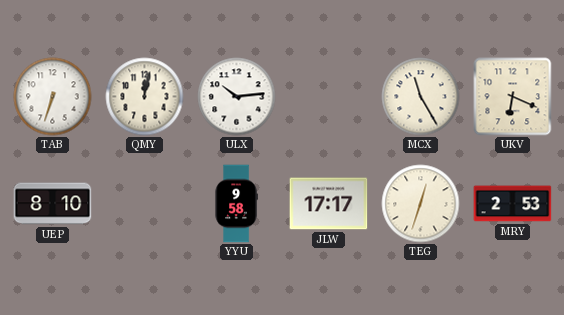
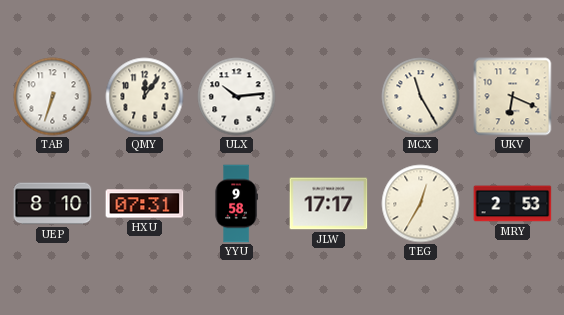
QMY: 12:02 -> 12:06 (145, 97)
HXU: none -> 07:31 (145, 204)
TEG: 12:33 -> 12:35 (421, 204)
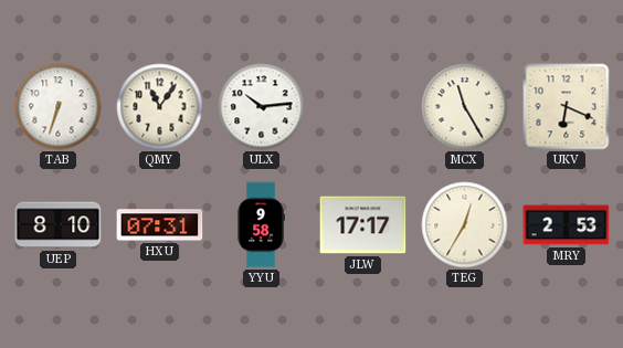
QMY: 12:06 -> 11:06 (160, 107)
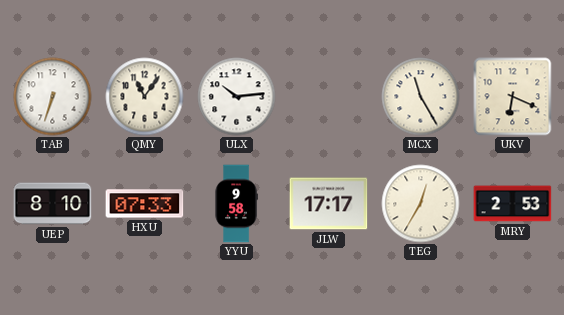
HXU: 07:31 -> 07:33 (145, 204)
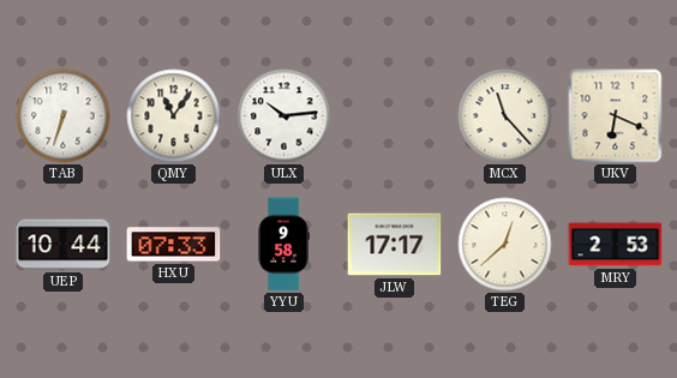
MCX: 11:25 -> 11:23 (505, 116)
UEP: 8:10 -> 10:44 (64, 245)
TEG: 12:35 -> 12:38 (505, 245)
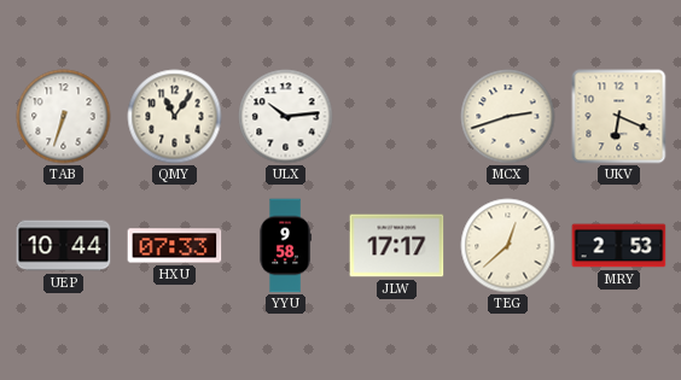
MCX: 11:23 -> 2:42 (508, 117)
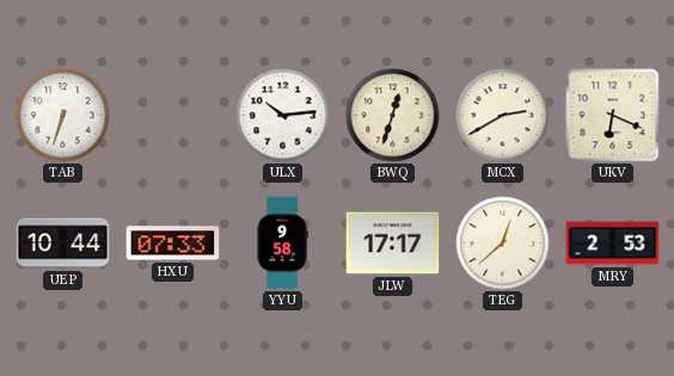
QMY: 11:06 -> none (175, 117)
BWQ: none -> 12:33 (393, 116)
MCX: 2:42 -> 2:40 (503, 116)
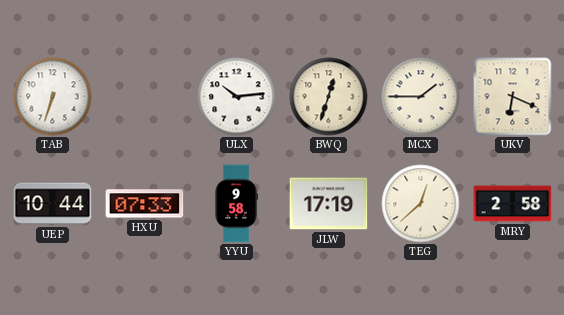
MCX: 2:40 -> 1:45 (421, 97)
JLW: 17:17 -> 17:19 (329, 204)
MRY: 2:53 -> 2:58 (513, 204)
